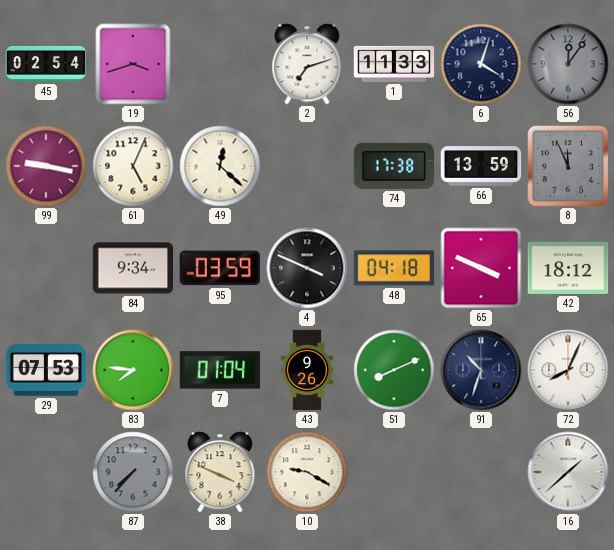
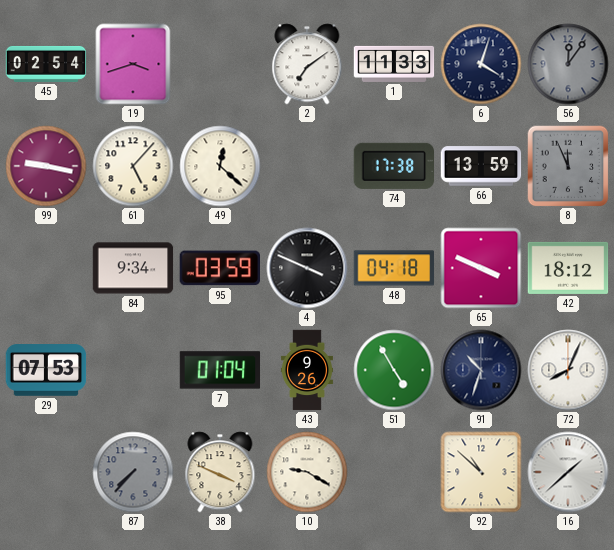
2: 7:12 -> 7:09 (307, 64)
61: 5:04 -> 5:07 (133, 166)
83: 7:46 -> none (133, 370)
51: 8:11 -> 4:55 (394, 370)
92: none -> 10:52 (481, 472)
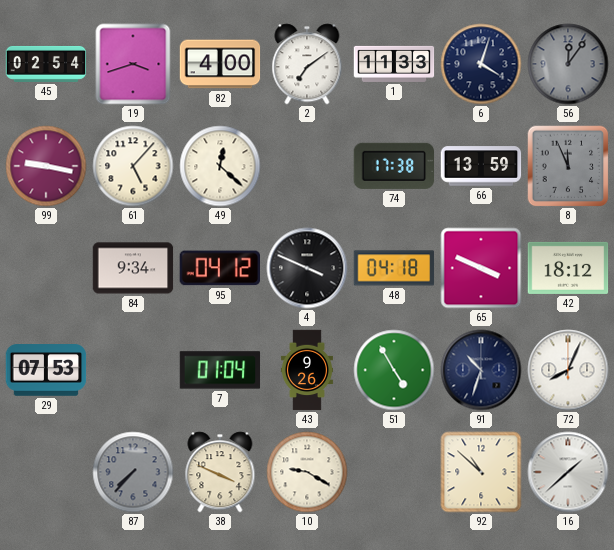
82: none -> 4:00 (220, 64)
95: 03:59 -> 04:12 (219, 268)
